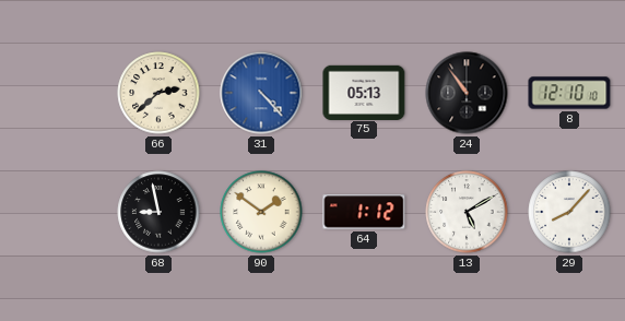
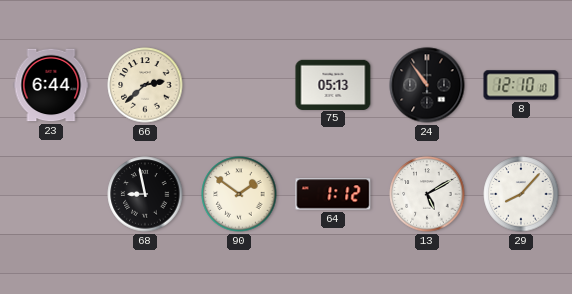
23: none -> 6:44 (51, 85)
31: 4:23 -> none (261, 93)
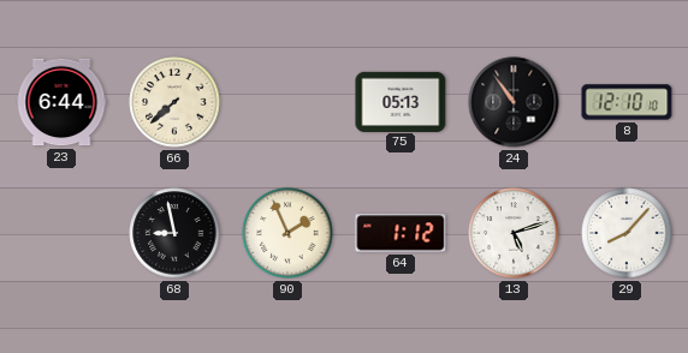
66: 2:38 -> 7:38 (174, 102)
90: 1:51 -> 1:56 (287, 233)
13: 5:10 -> 5:12 (514, 233)
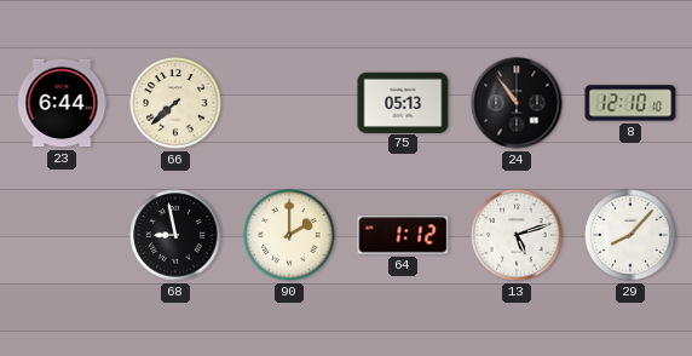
90: 1:56 -> 2:00 (289, 235)
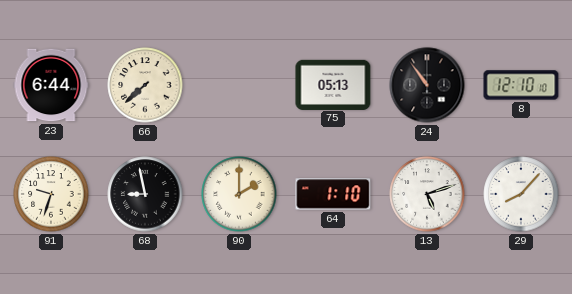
91: none -> 9:33 (51, 194)
64: 1:12 -> 1:10 (333, 194)
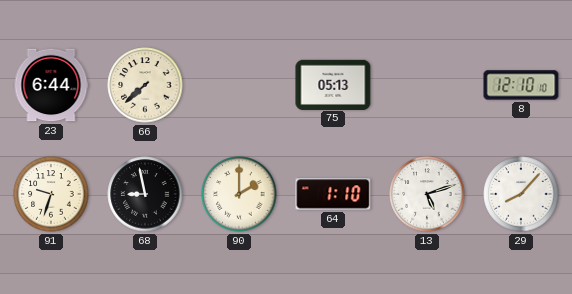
24: 10:54 -> none (427, 85)
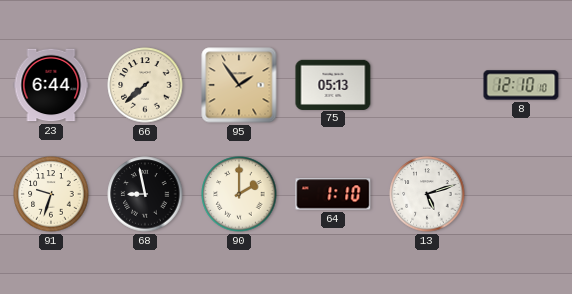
95: none -> 1:54 (239, 85)
29: 8:07 -> none (521, 194)
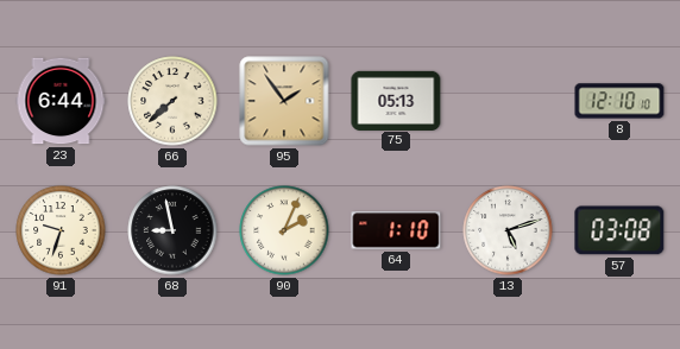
90: 2:00 -> 2:04 (284, 230)
57: none -> 03:08 (619, 230)
